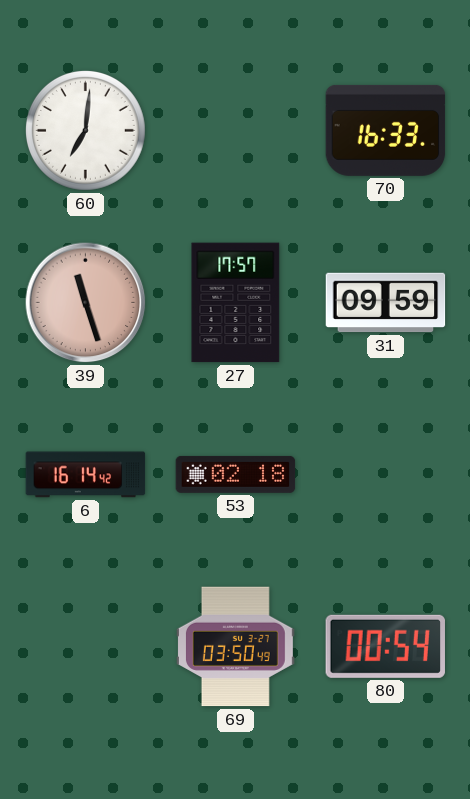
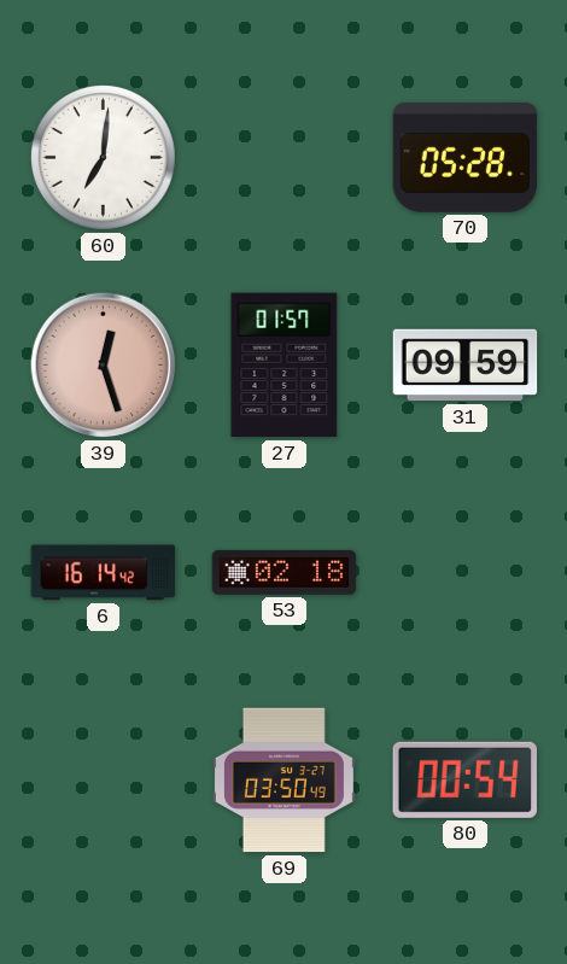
70: 16:33 -> 05:28 (466, 157)
39: 11:27 -> 12:27 (104, 366)
27: 17:57 -> 01:57 (285, 366)
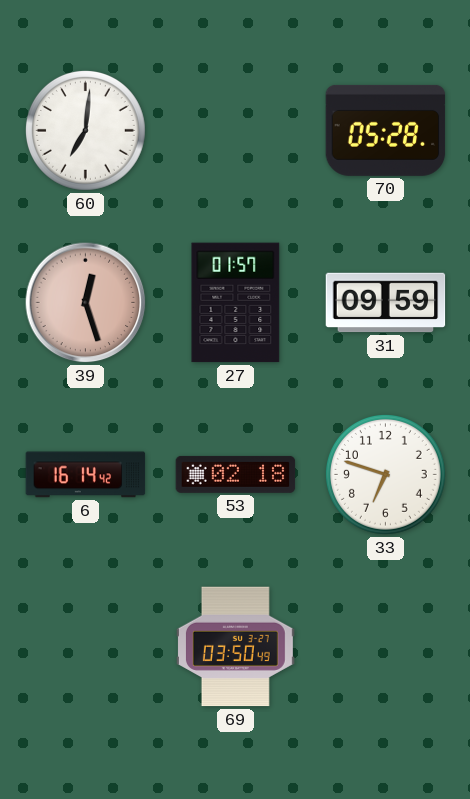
33: none -> 6:48 (385, 474)
80: 00:54 -> none (464, 779)
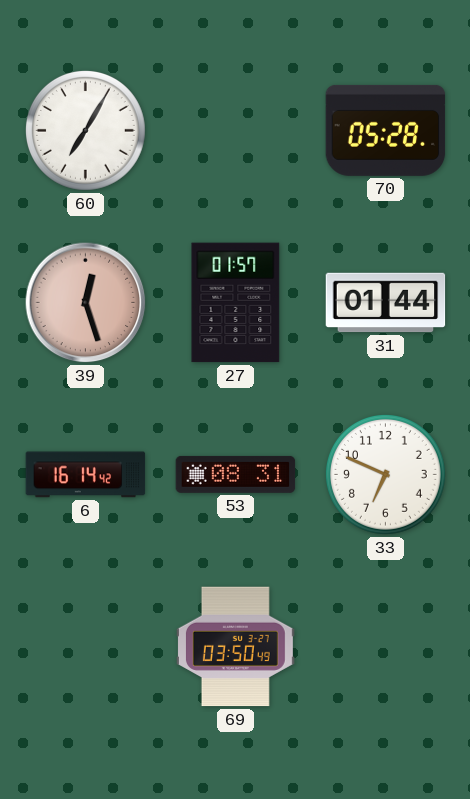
60: 7:01 -> 7:05 (85, 130)
31: 09:59 -> 01:44 (386, 303)
53: 02:18 -> 08:31 (236, 474)
33: 6:48 -> 6:49 (385, 474)
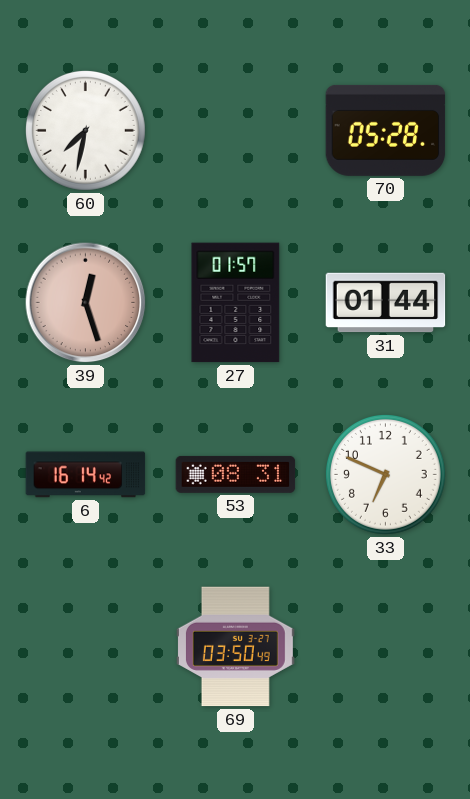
60: 7:05 -> 7:32 (85, 130)
